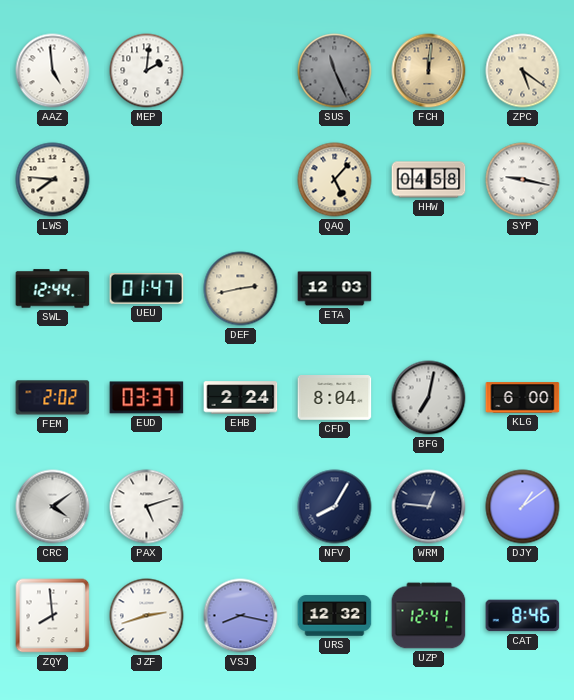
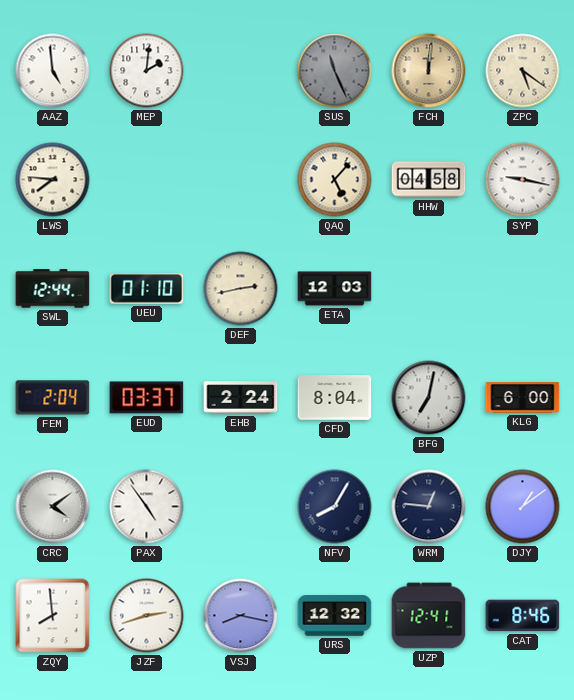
UEU: 01:47 -> 01:10 (147, 289)
FEM: 2:02 -> 2:04 (53, 398)
PAX: 5:12 -> 4:54 (147, 507)
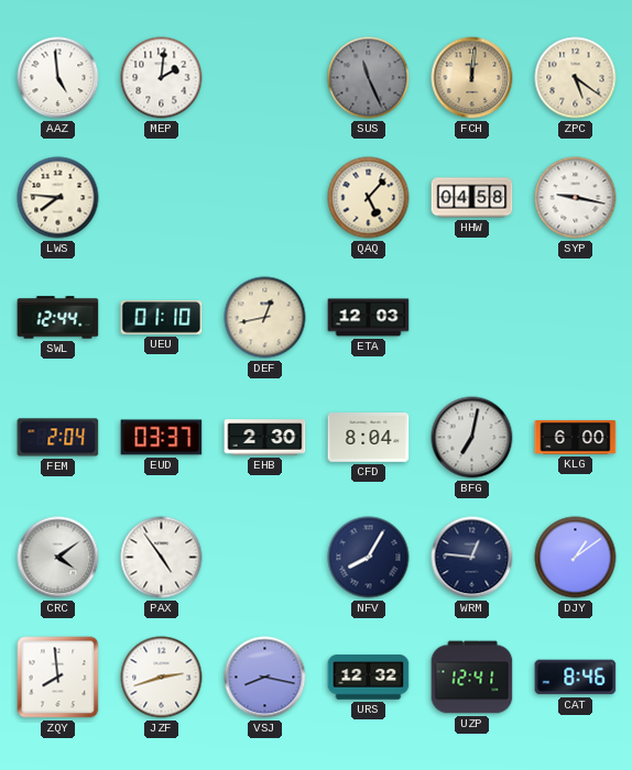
DEF: 2:43 -> 12:43 (265, 318)
EHB: 2:24 -> 2:30 (265, 438)
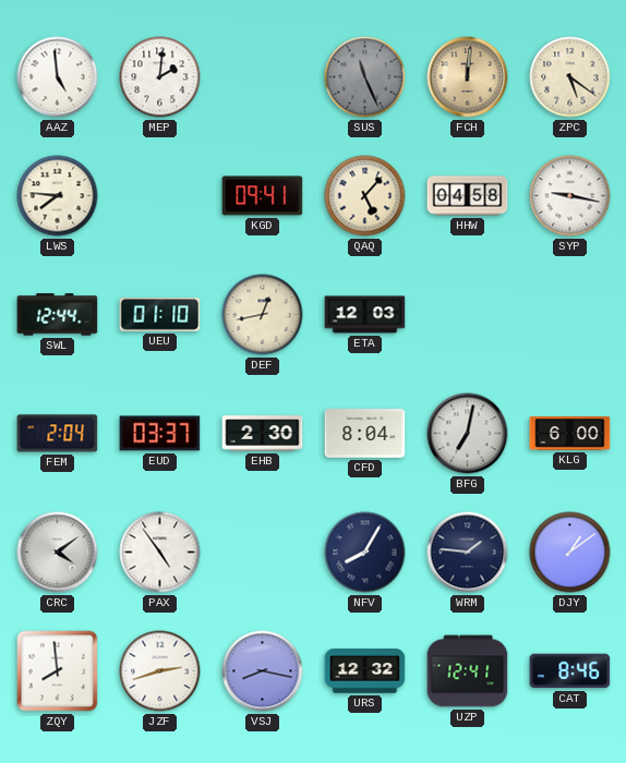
KGD: none -> 09:41 (263, 196)
WRM: 12:46 -> 1:46 (468, 553)
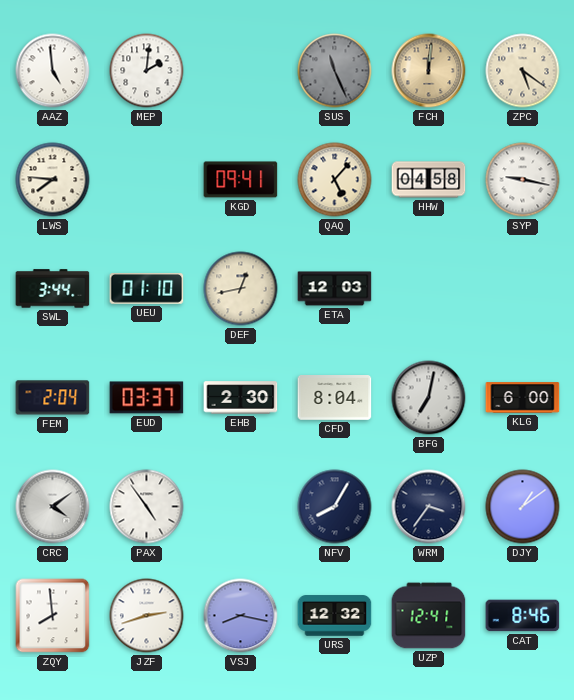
SWL: 12:44 -> 3:44 (53, 289)
WRM: 1:46 -> 3:36 (429, 507)
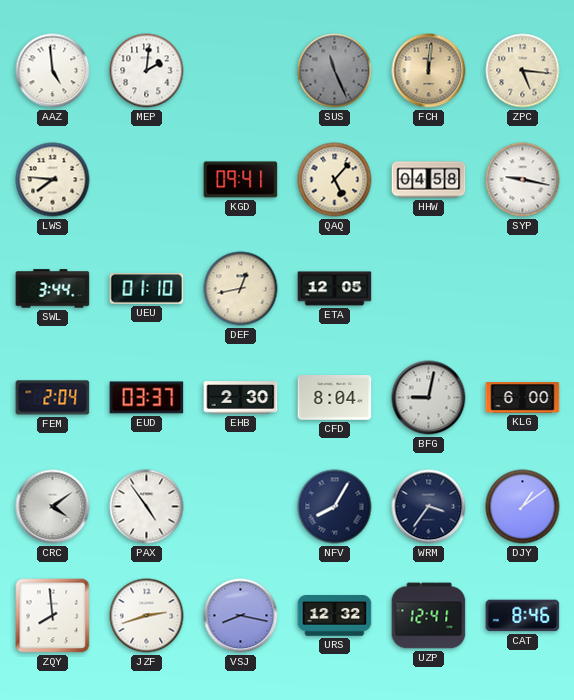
ZPC: 5:21 -> 5:16 (523, 71)
ETA: 12:03 -> 12:05 (335, 289)
BFG: 7:02 -> 9:02 (429, 398)
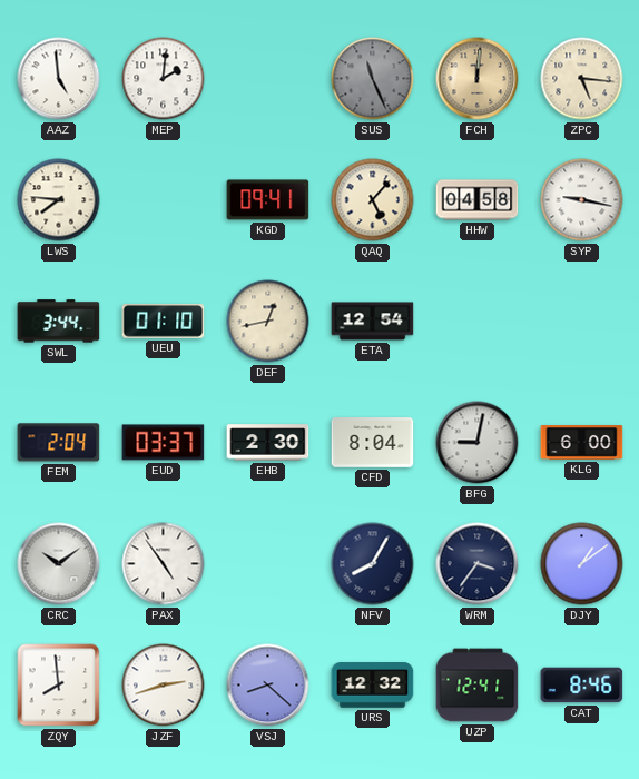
ETA: 12:05 -> 12:54 (373, 322)
CRC: 4:09 -> 10:09 (59, 564)
VSJ: 8:17 -> 8:22 (268, 686)
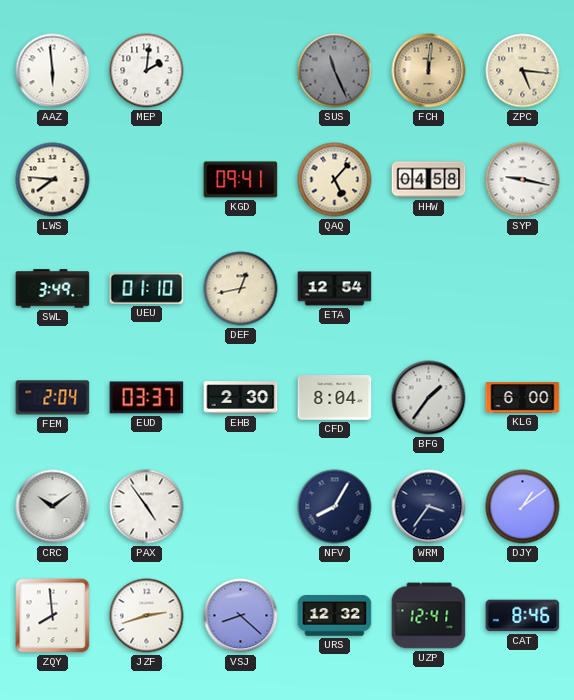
AAZ: 4:59 -> 5:59 (53, 71)
SWL: 3:44 -> 3:49 (53, 289)
BFG: 9:02 -> 1:36 (429, 398)
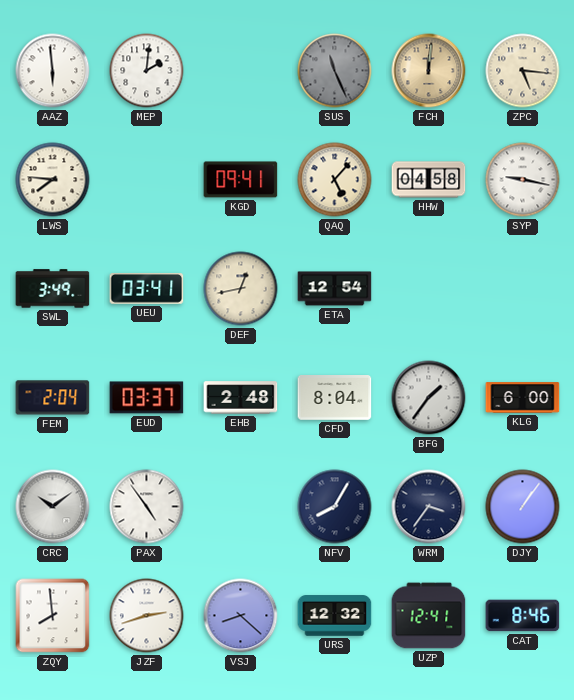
UEU: 01:10 -> 03:41 (147, 289)
EHB: 2:30 -> 2:48 (241, 398)
DJY: 1:09 -> 1:06 (523, 507)
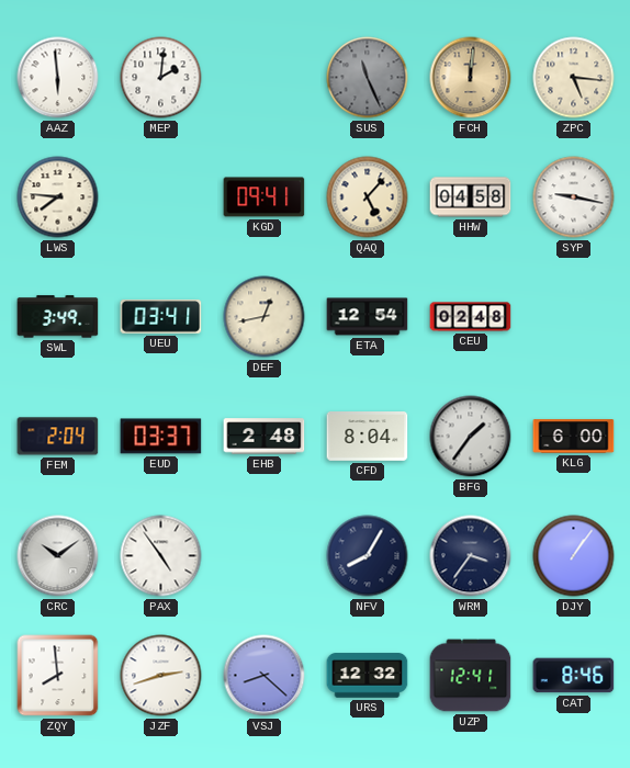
CEU: none -> 02:48 (471, 317)
